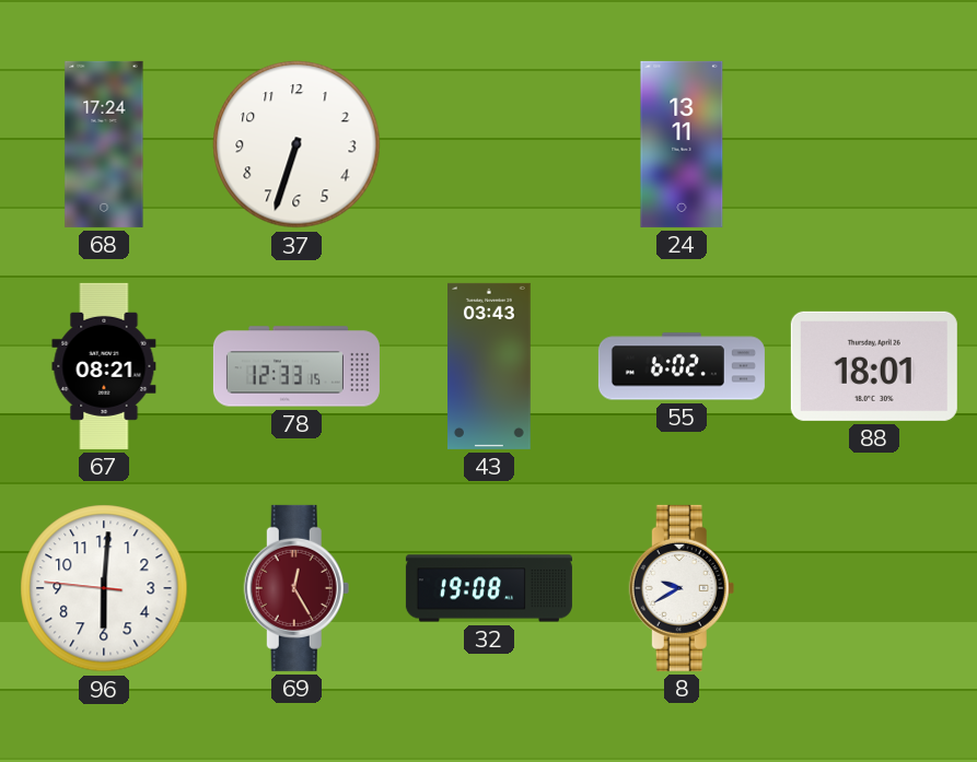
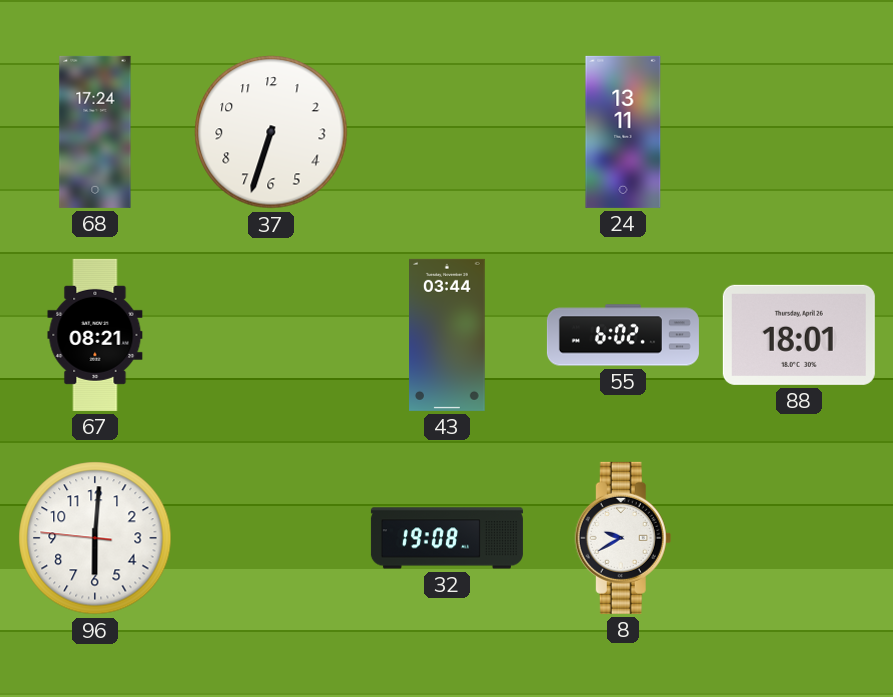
78: 12:33 -> none (296, 366)
43: 03:43 -> 03:44 (448, 335)
69: 12:25 -> none (296, 588)
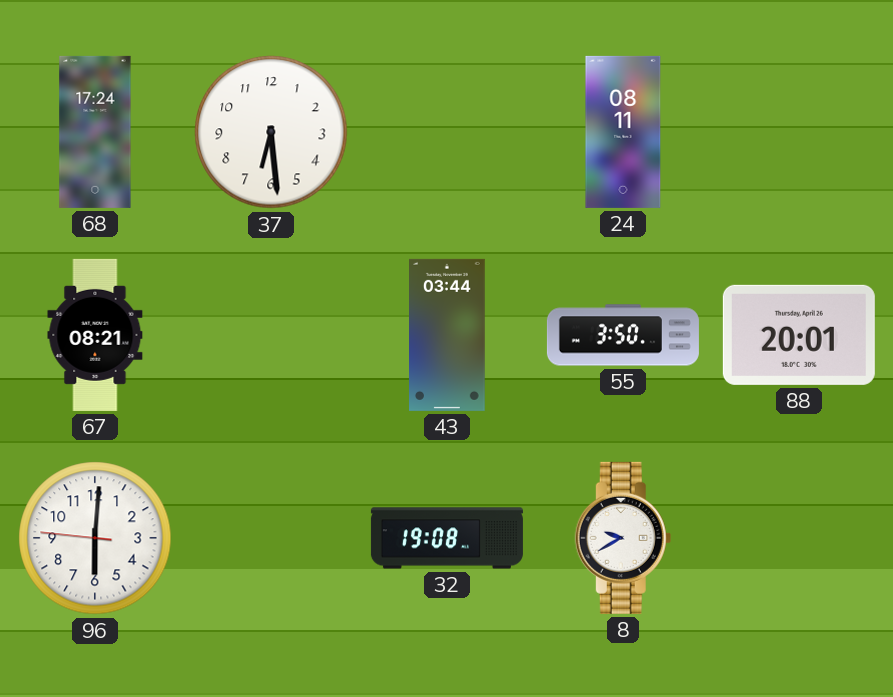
37: 6:33 -> 6:29 (271, 132)
24: 13:11 -> 08:11 (623, 132)
55: 6:02 -> 3:50 (623, 335)
88: 18:01 -> 20:01 (799, 335)
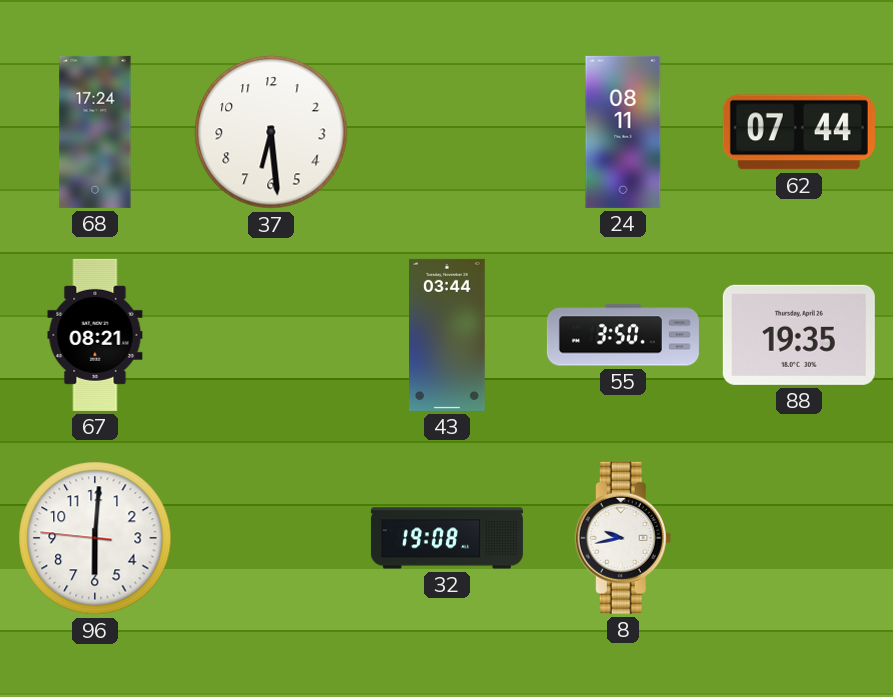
62: none -> 07:44 (799, 132)
88: 20:01 -> 19:35 (799, 335)
8: 9:40 -> 9:43 (623, 538)
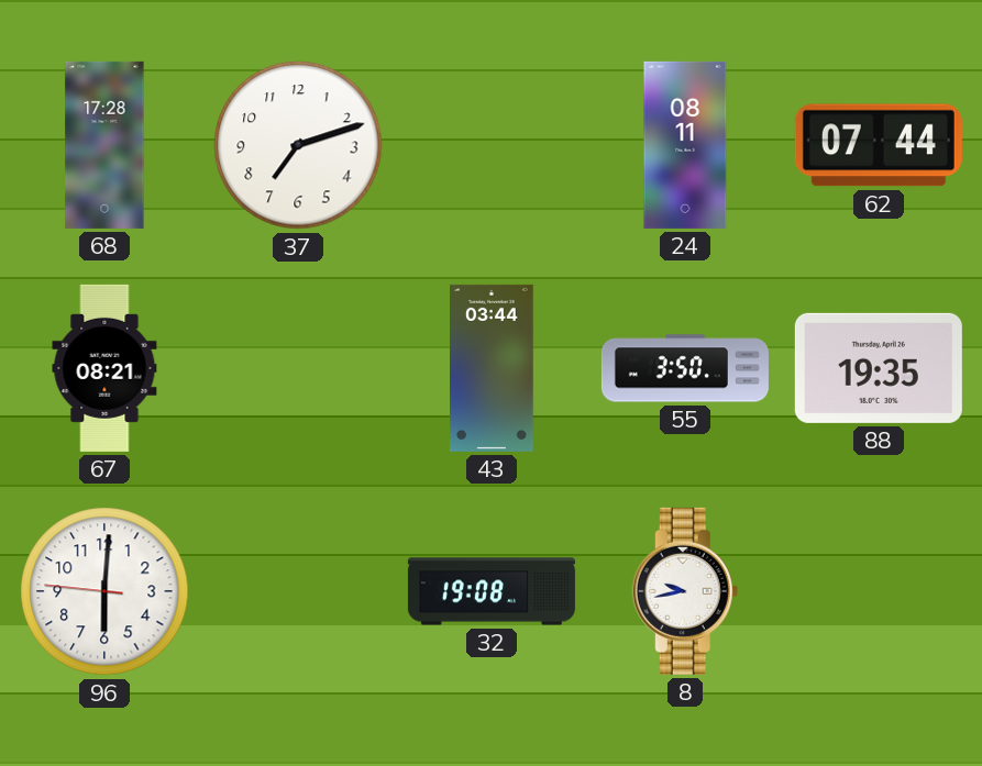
68: 17:24 -> 17:28 (104, 145)
37: 6:29 -> 7:12 (298, 145)
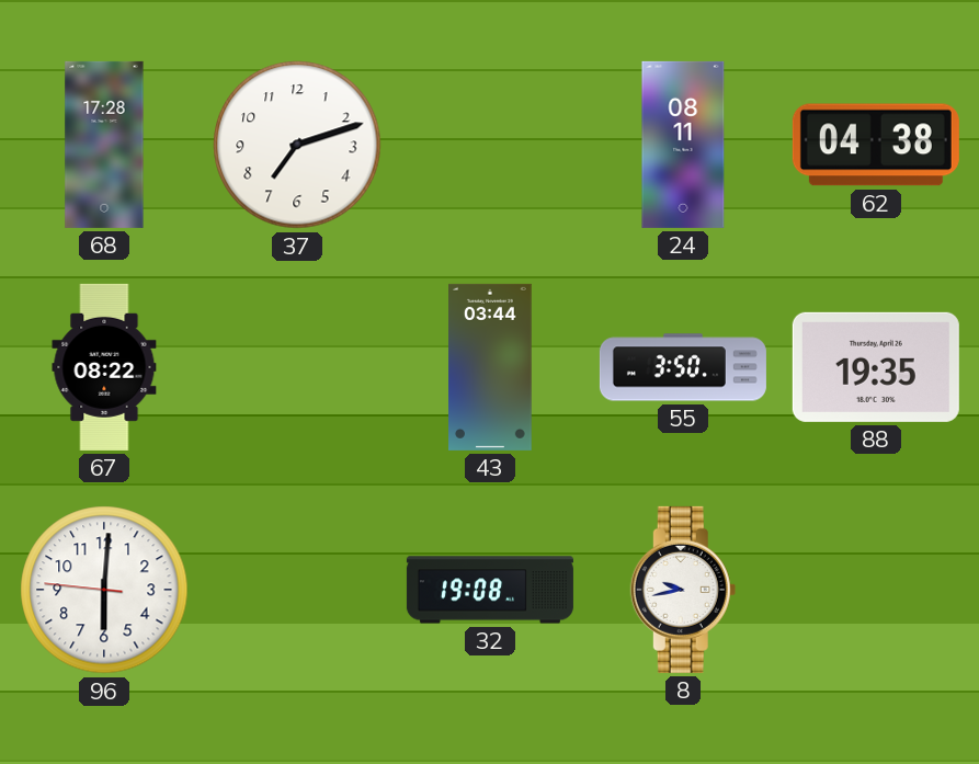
62: 07:44 -> 04:38 (876, 145)
67: 08:21 -> 08:22 (104, 367)
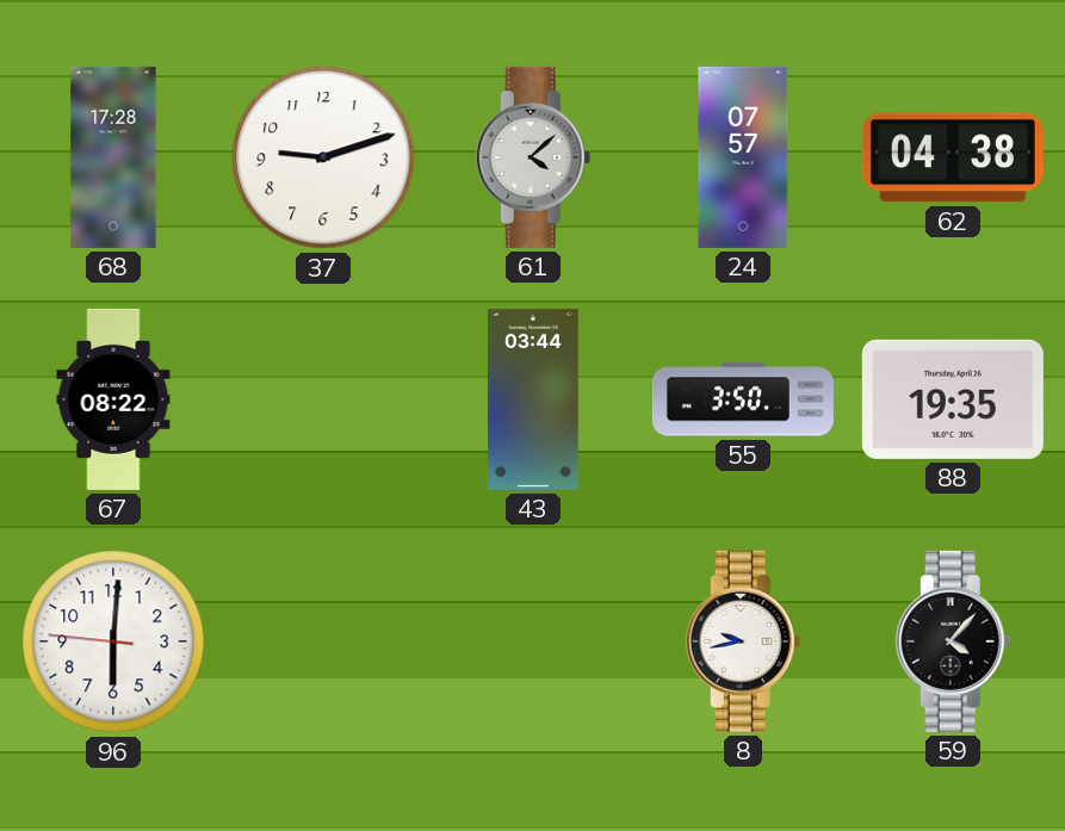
37: 7:12 -> 9:12 (323, 157)
61: none -> 4:08 (533, 157)
24: 08:11 -> 07:57 (743, 157)
32: 19:08 -> none (490, 590)
59: none -> 4:07 (953, 641)
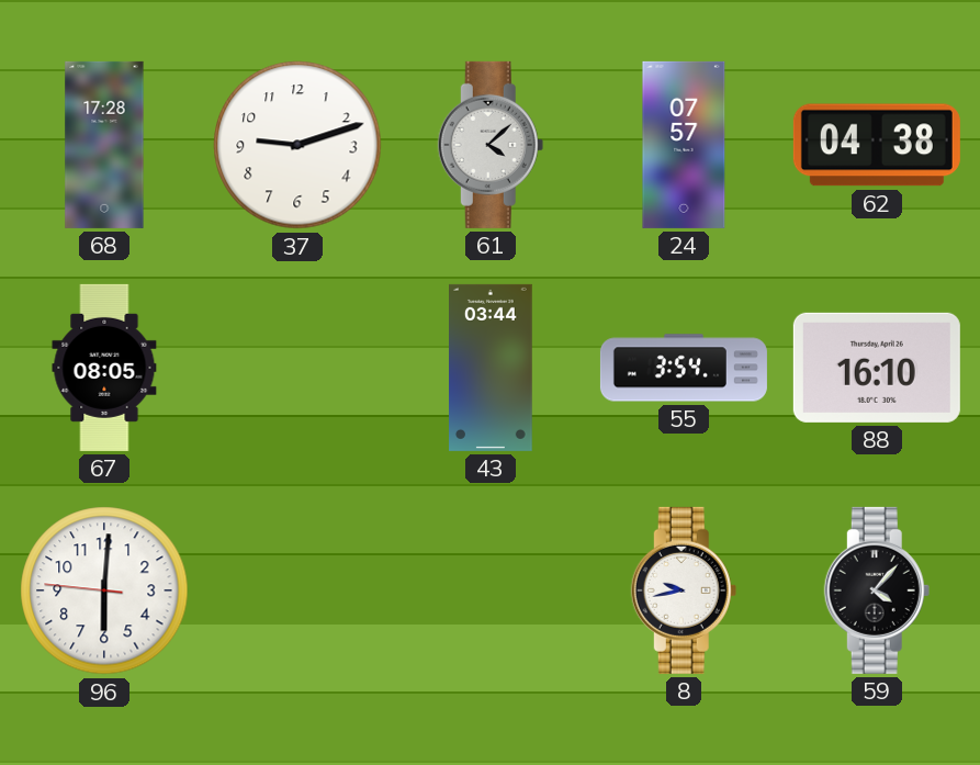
67: 08:22 -> 08:05 (104, 368)
55: 3:50 -> 3:54 (684, 368)
88: 19:35 -> 16:10 (877, 368)
